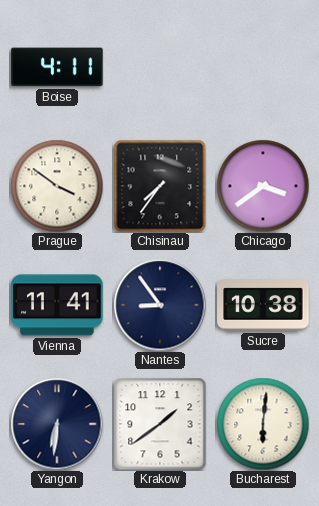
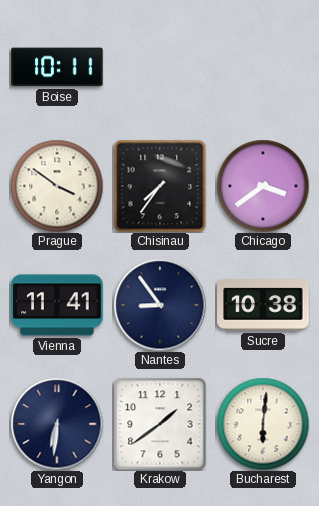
Boise: 4:11 -> 10:11 (57, 67)
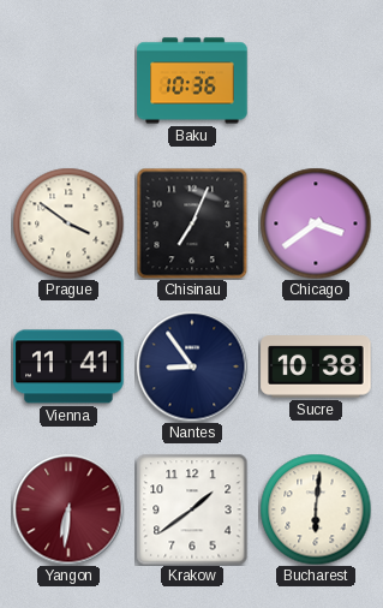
Boise: 10:11 -> none (57, 67)
Baku: none -> 10:36 (192, 81)
Chisinau: 7:36 -> 7:04 (192, 223)
Yangon dial: navy -> burgundy (68, 509)
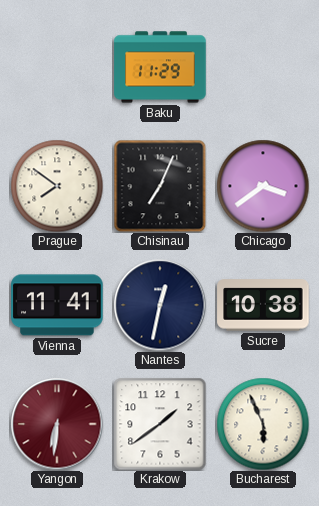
Baku: 10:36 -> 11:29 (160, 67)
Prague: 3:51 -> 7:51 (57, 186)
Nantes: 8:54 -> 12:32 (160, 305)
Bucharest: 6:01 -> 5:56 (263, 424)
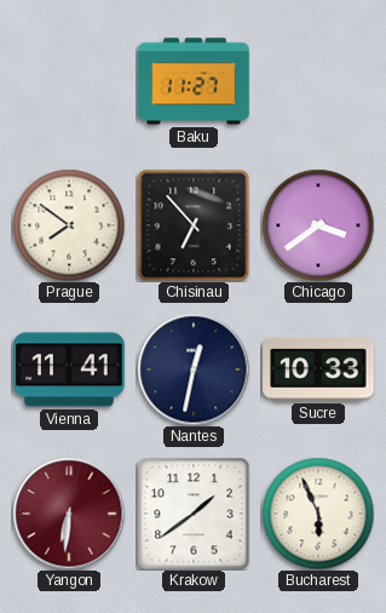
Baku: 11:29 -> 11:27 (194, 81)
Chisinau: 7:04 -> 6:53 (194, 225)
Sucre: 10:38 -> 10:33 (318, 369)
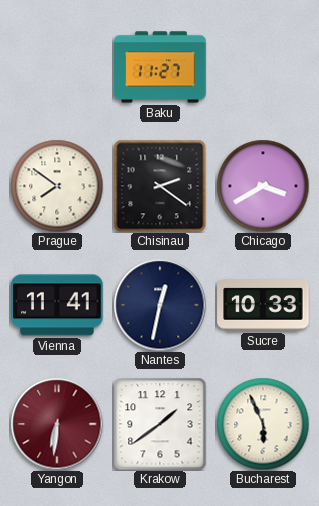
Chisinau: 6:53 -> 2:21 (160, 186)
Chicago: 3:39 -> 3:40 (263, 186)
